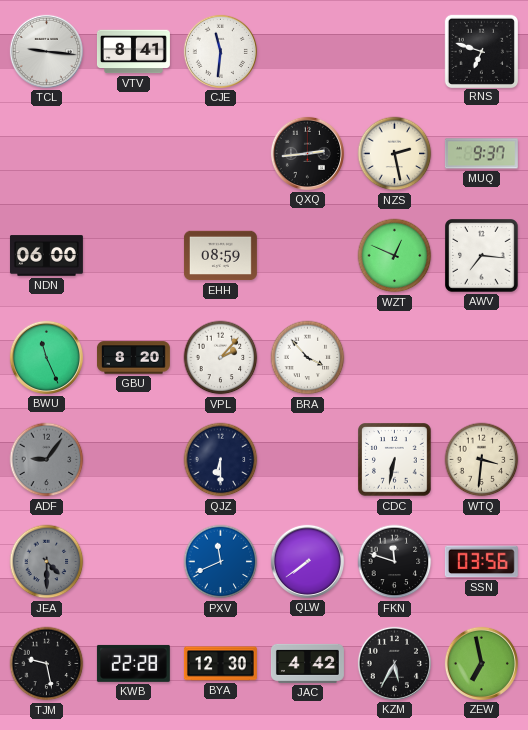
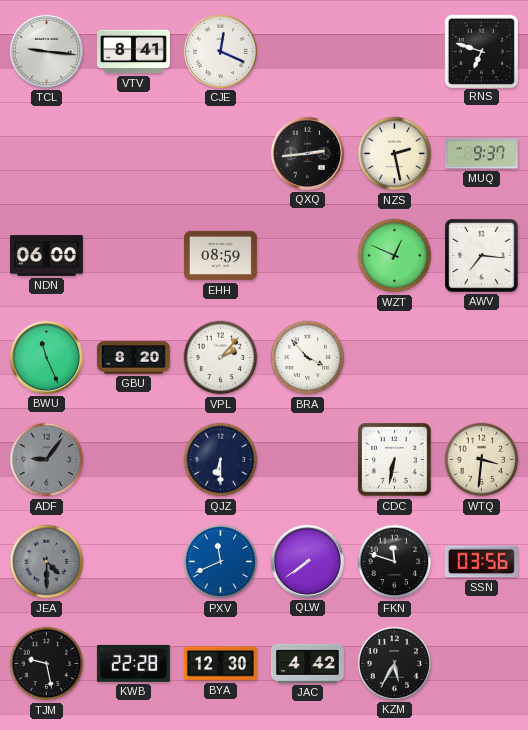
CJE: 11:31 -> 12:19 (220, 51)
ZEW: 6:58 -> none (481, 663)
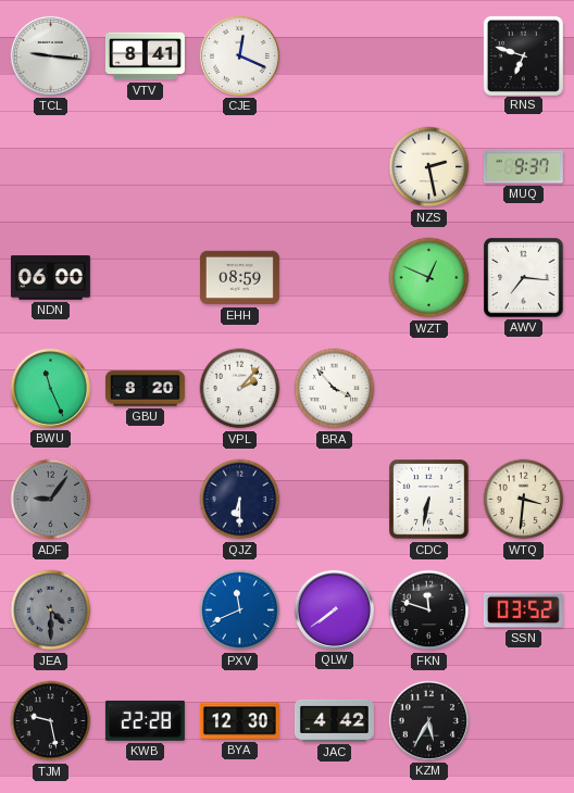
QXQ: 2:44 -> none (307, 153)
SSN: 03:56 -> 03:52 (523, 611)
